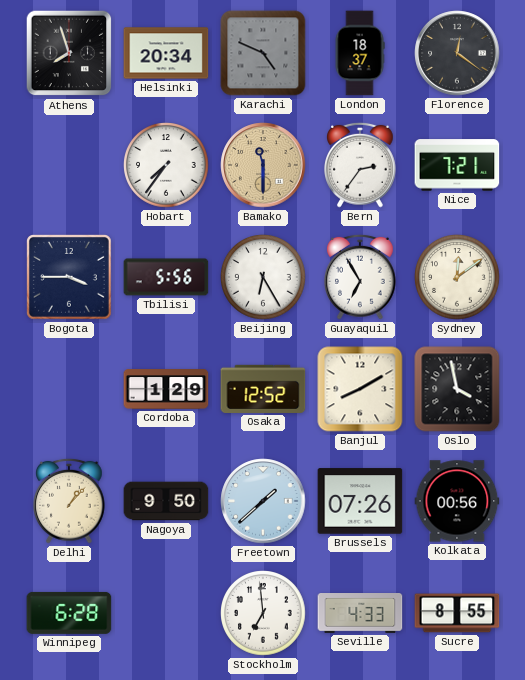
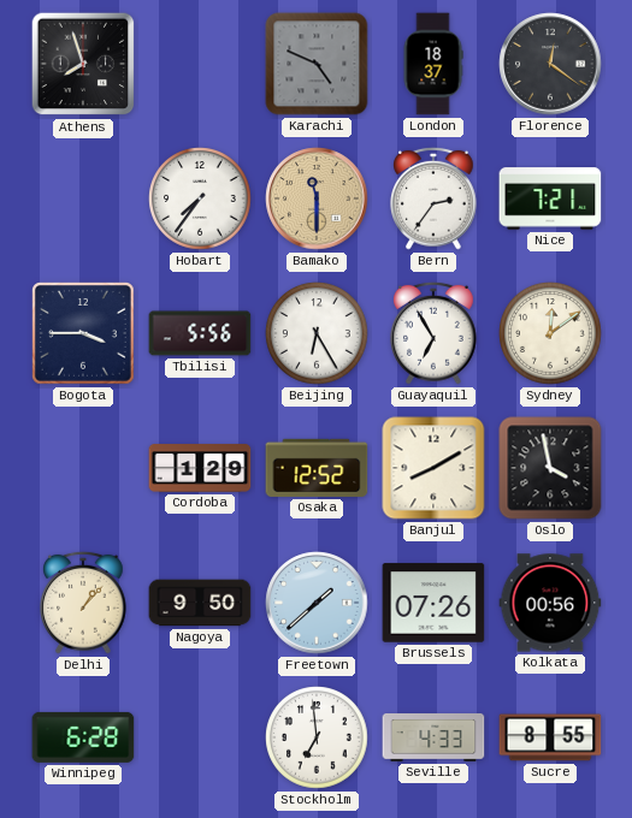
Helsinki: 20:34 -> none (166, 53)
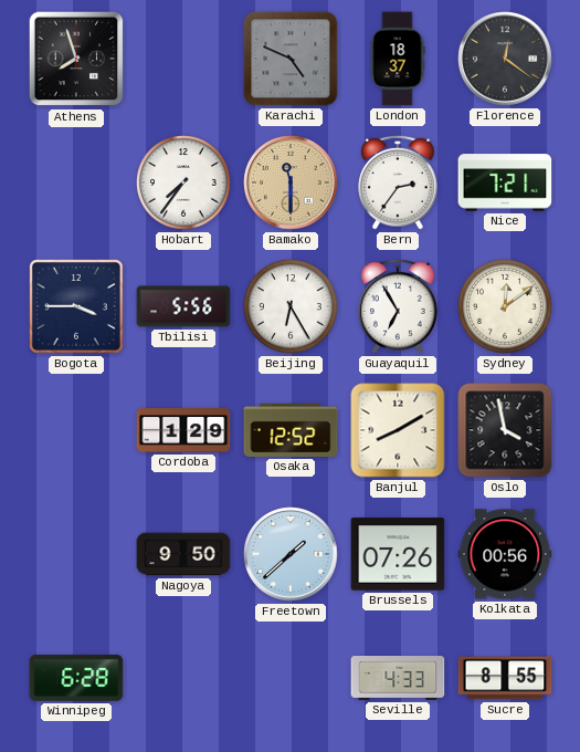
Delhi: 1:07 -> none (84, 603)
Stockholm: 6:59 -> none (317, 737)
